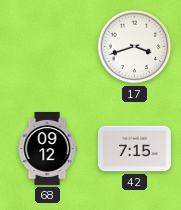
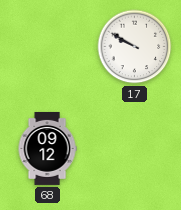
17: 3:42 -> 9:50 (135, 47)
42: 7:15 -> none (134, 149)
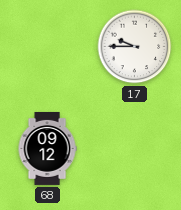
17: 9:50 -> 9:45 (135, 47)
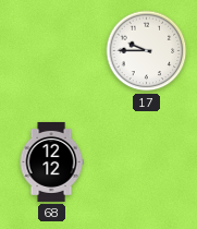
68: 09:12 -> 12:12 (51, 161)
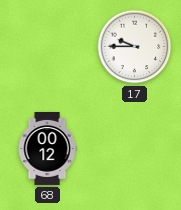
68: 12:12 -> 00:12 (47, 148)
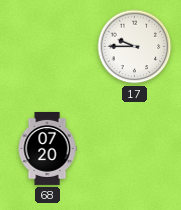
68: 00:12 -> 07:20 (47, 148)
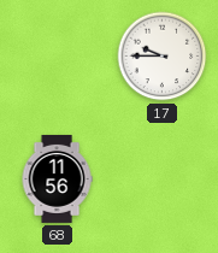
68: 07:20 -> 11:56 (57, 178)
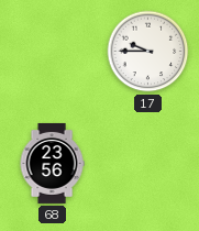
68: 11:56 -> 23:56 (52, 163)
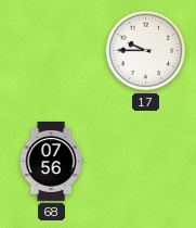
68: 23:56 -> 07:56 (51, 161)
